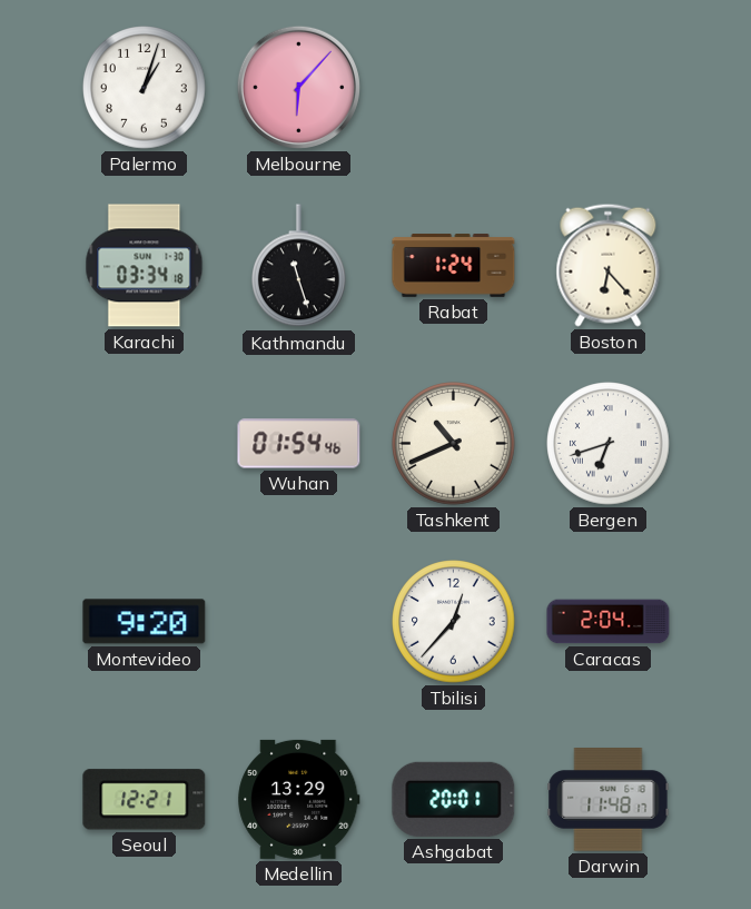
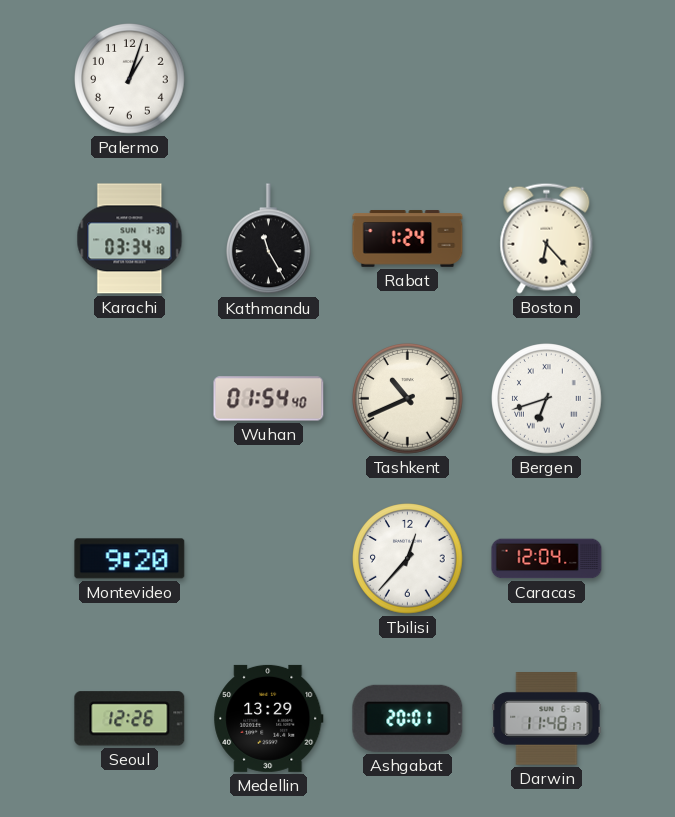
Melbourne: 6:07 -> none (298, 87)
Kathmandu: 11:27 -> 11:25 (269, 239)
Wuhan: 01:54:46 -> 01:54:40 (269, 399)
Caracas: 2:04 -> 12:04 (547, 559)
Seoul: 12:21 -> 12:26 (130, 719)
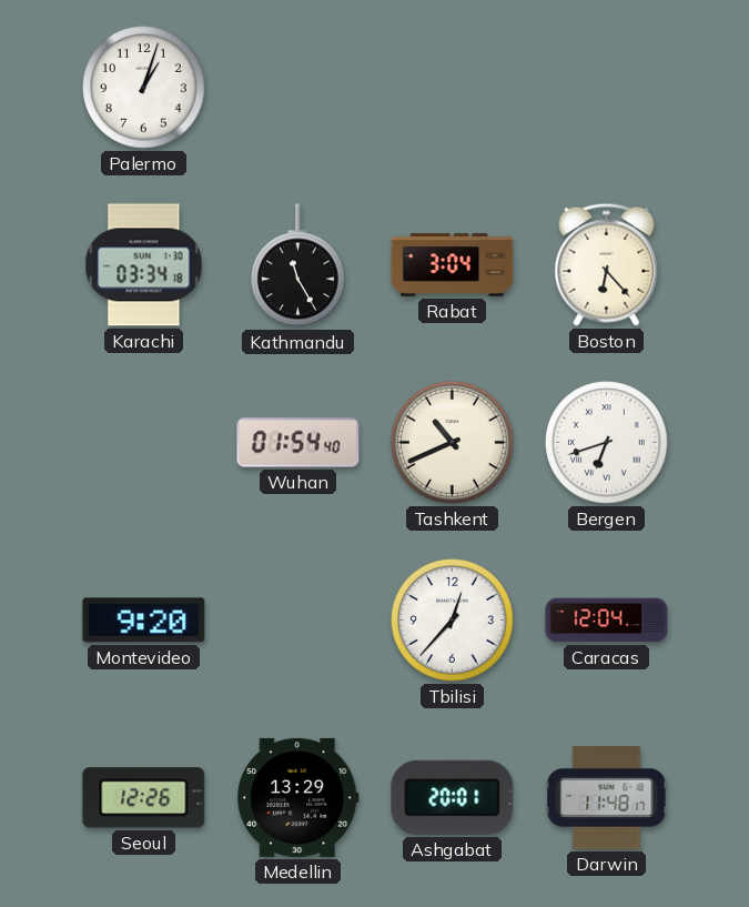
Rabat: 1:24 -> 3:04 (453, 265)
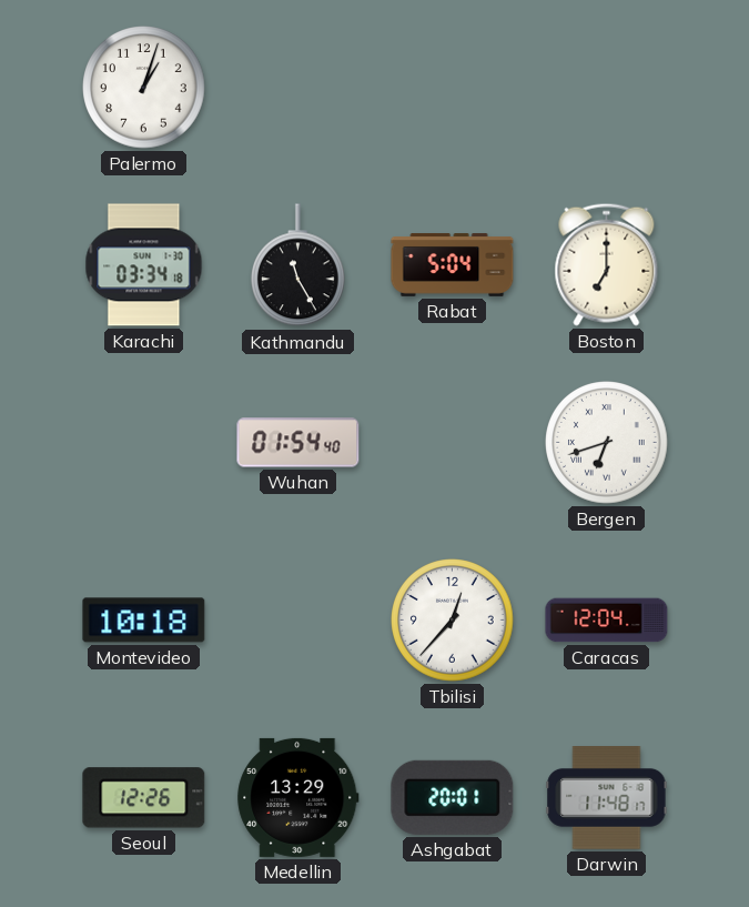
Rabat: 3:04 -> 5:04 (453, 265)
Boston: 6:23 -> 7:00 (607, 264)
Tashkent: 10:41 -> none (453, 443)
Montevideo: 9:20 -> 10:18 (144, 621)
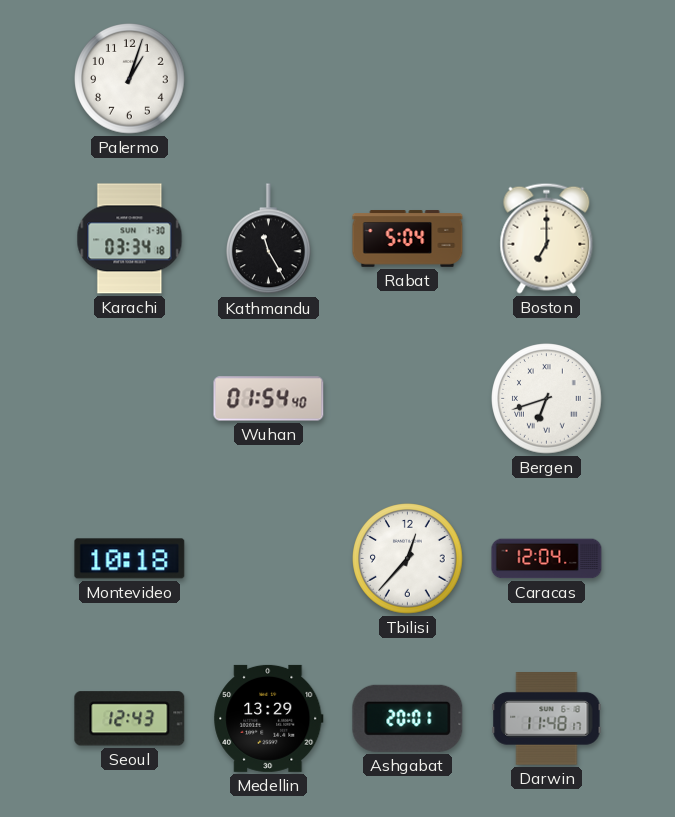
Seoul: 12:26 -> 12:43 (130, 719)
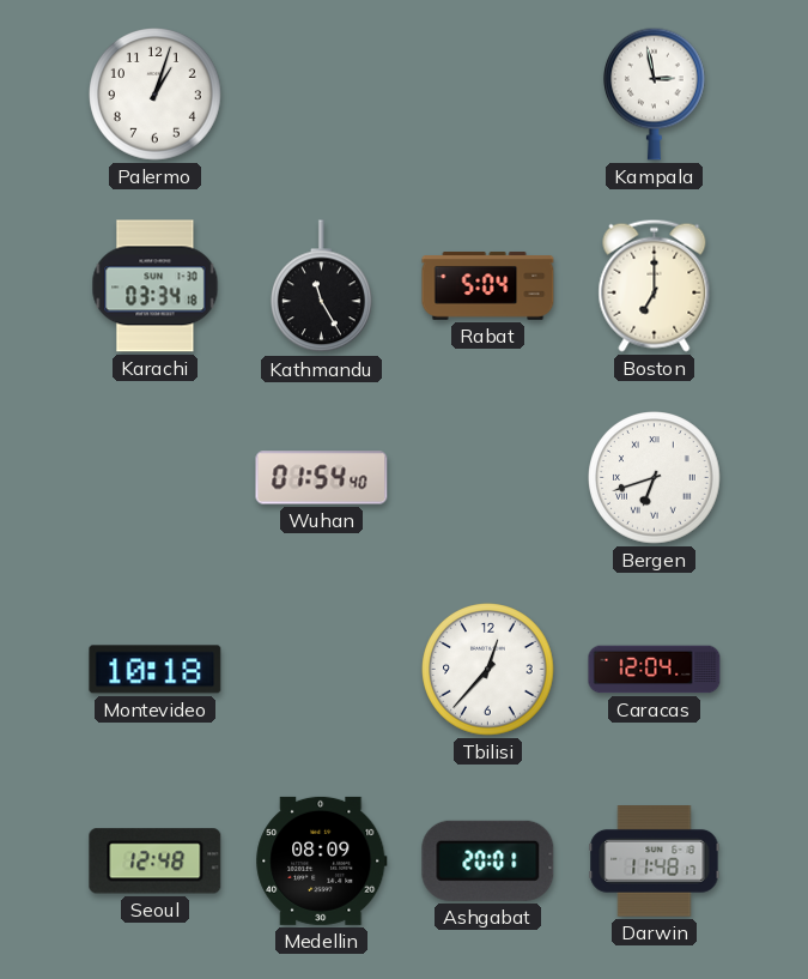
Kampala: none -> 2:58 (655, 93)
Seoul: 12:43 -> 12:48 (156, 862)
Medellin: 13:29 -> 08:09 (322, 860)
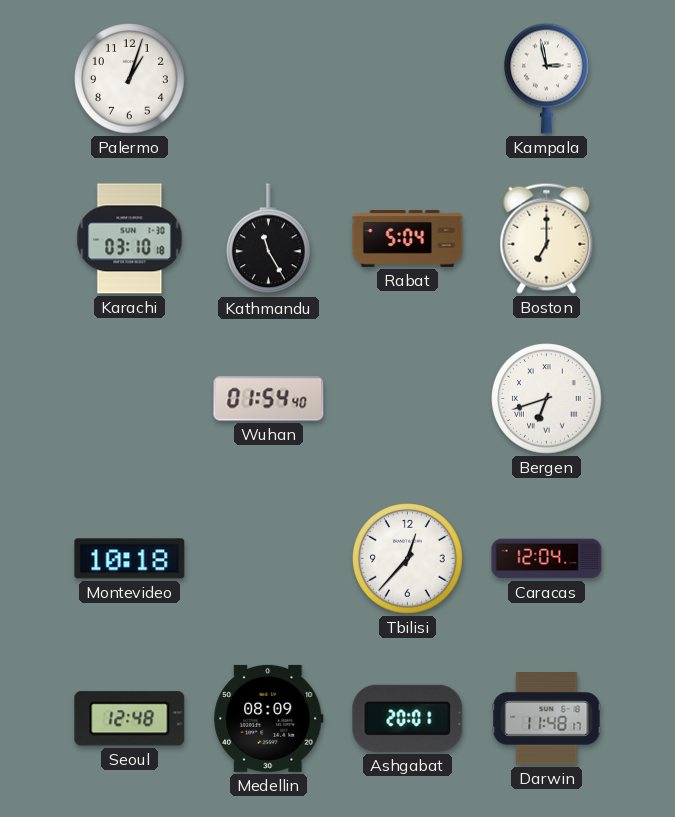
Karachi: 03:34 -> 03:10 (130, 239)
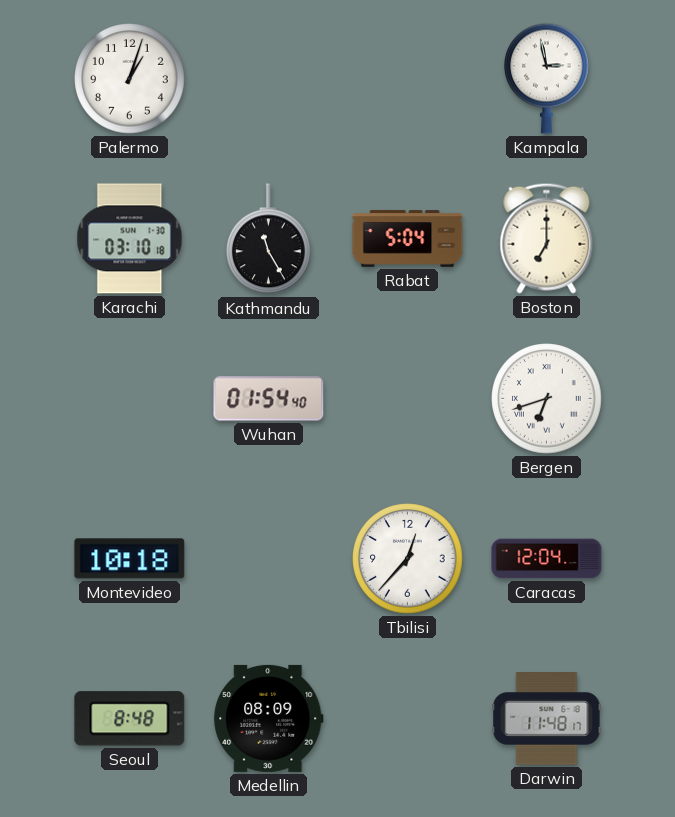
Seoul: 12:48 -> 8:48 (130, 719)
Ashgabat: 20:01 -> none (408, 718)
